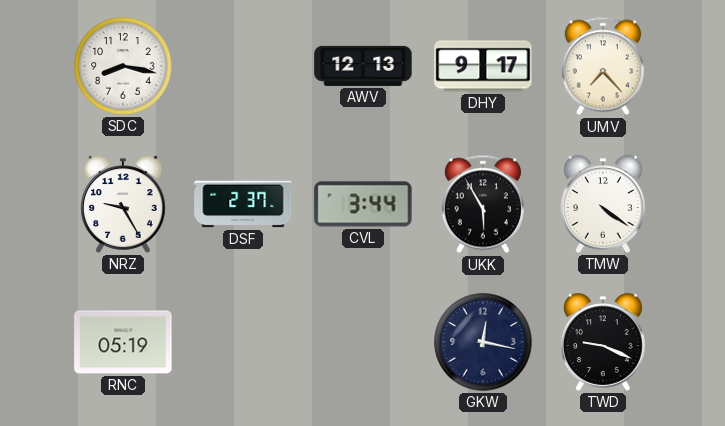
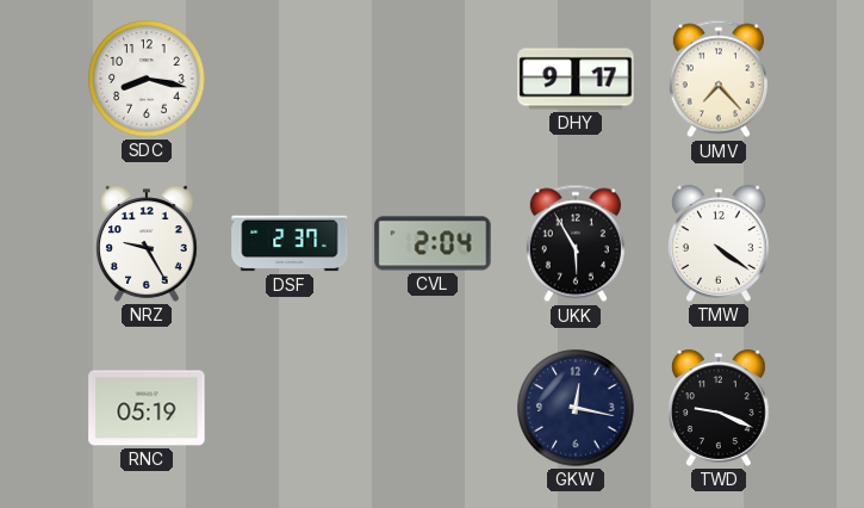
AWV: 12:13 -> none (363, 66)
CVL: 3:44 -> 2:04 (433, 243)
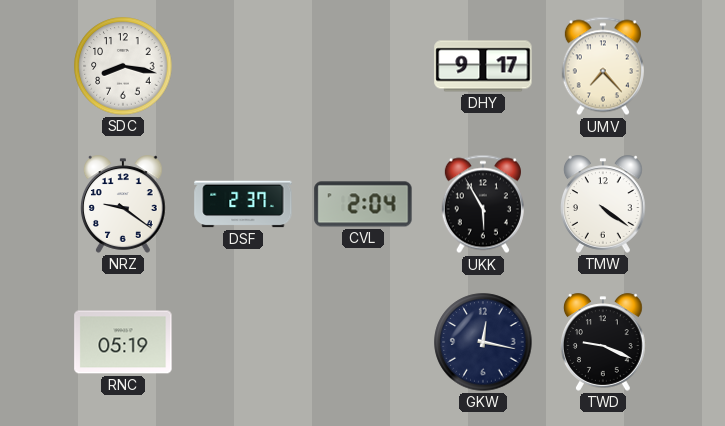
NRZ: 9:25 -> 9:21 (124, 204)
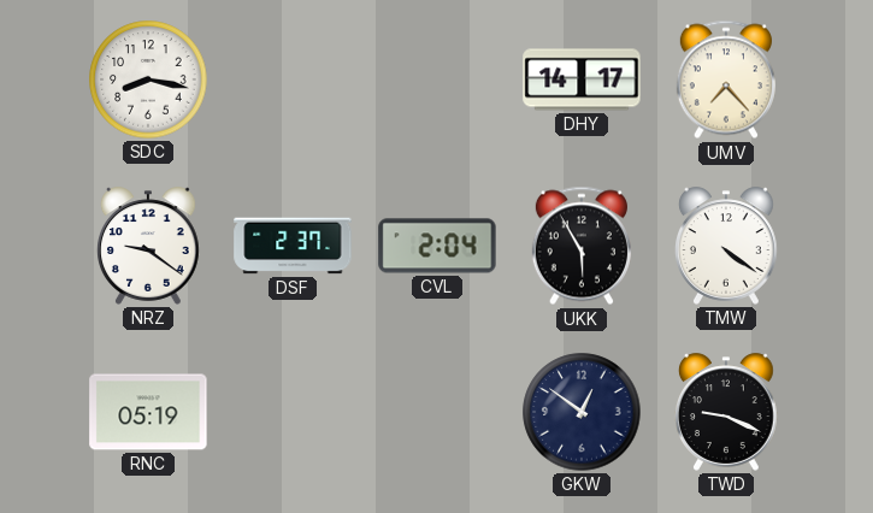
DHY: 9:17 -> 14:17 (582, 79)
GKW: 12:17 -> 12:51 (582, 412)
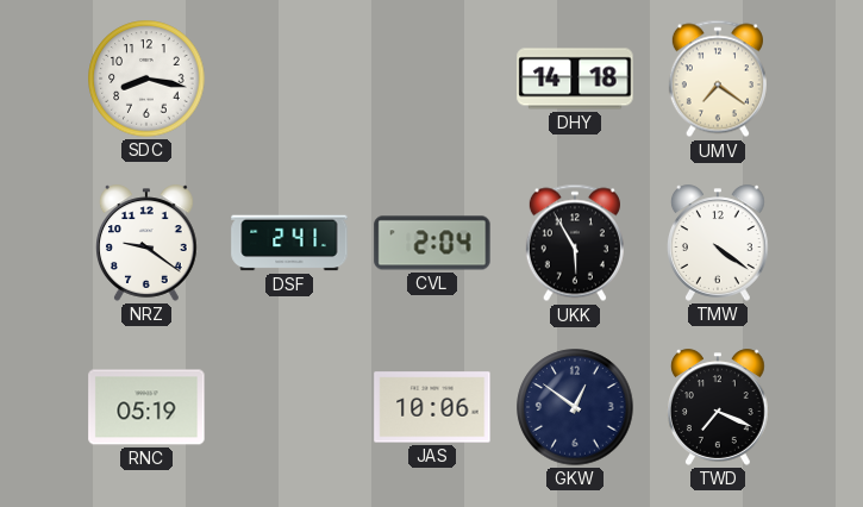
DHY: 14:17 -> 14:18 (575, 79)
UMV: 7:23 -> 7:21 (718, 79)
DSF: 2:37 -> 2:41 (289, 243)
JAS: none -> 10:06 (432, 407)
TWD: 9:19 -> 7:19 (719, 407)
